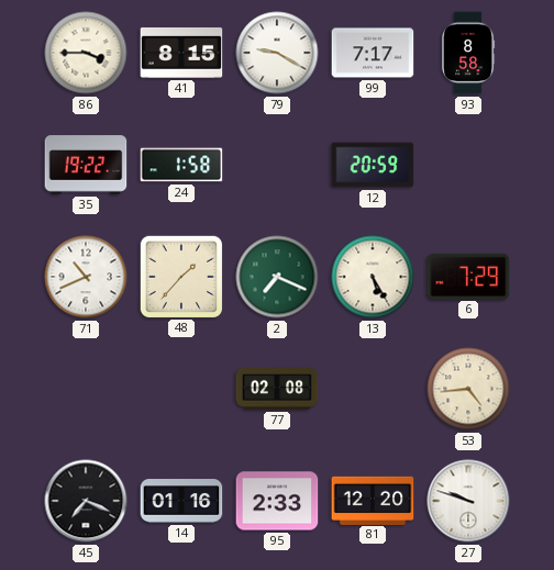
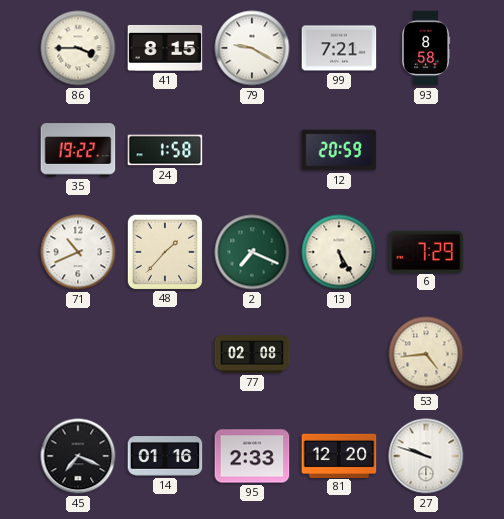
99: 7:17 -> 7:21 (339, 48)
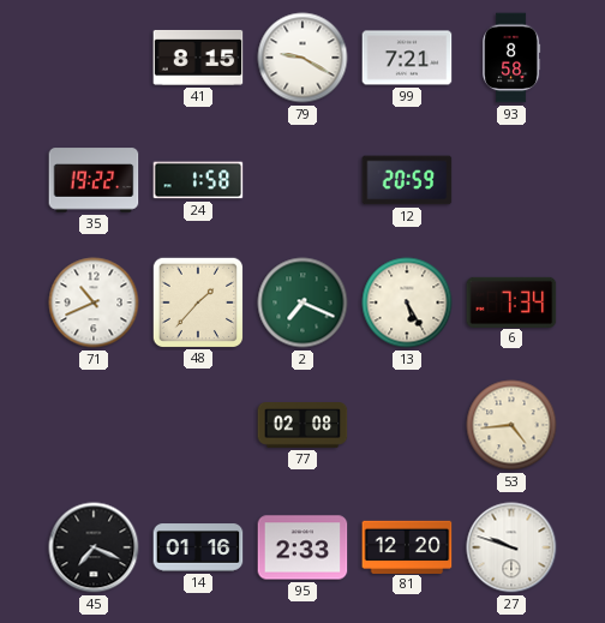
86: 3:45 -> none (78, 48)
6: 7:29 -> 7:34 (511, 301)
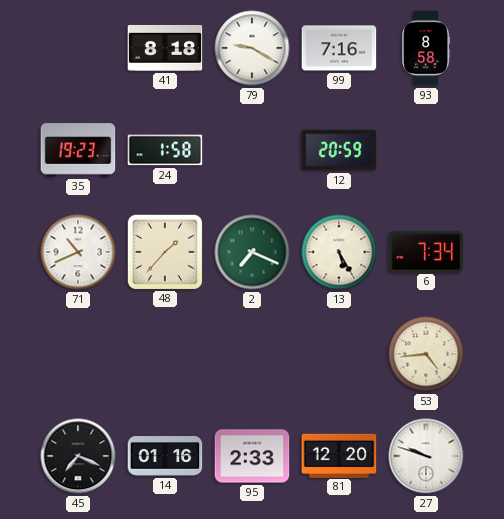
41: 8:15 -> 8:18 (165, 48)
99: 7:21 -> 7:16 (339, 48)
35: 19:22 -> 19:23 (78, 150)
77: 02:08 -> none (302, 426)
